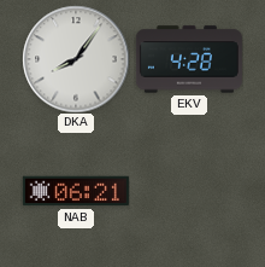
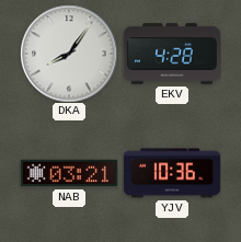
NAB: 06:21 -> 03:21 (69, 173)
YJV: none -> 10:36 (172, 173)
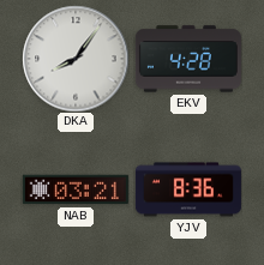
YJV: 10:36 -> 8:36 (188, 189)
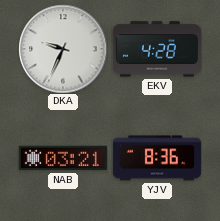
DKA: 8:06 -> 9:34 (63, 49)
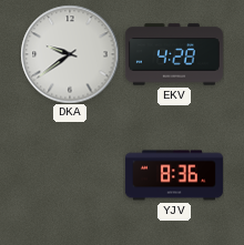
DKA: 9:34 -> 9:39 (70, 54)
NAB: 03:21 -> none (63, 158)
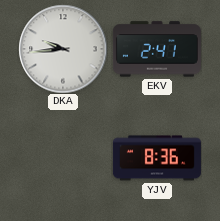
DKA: 9:39 -> 9:44 (63, 49)
EKV: 4:28 -> 2:41 (157, 49)
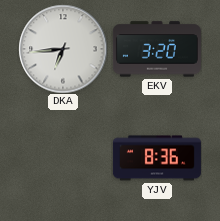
DKA: 9:44 -> 6:44 (63, 49)
EKV: 2:41 -> 3:20 (157, 49)
